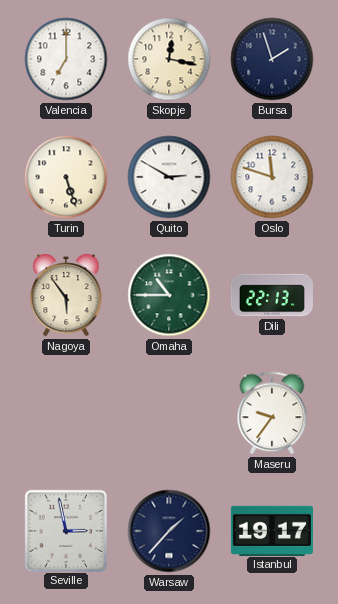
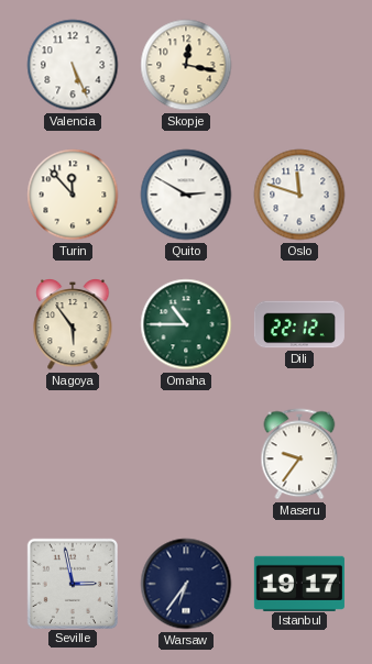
Valencia: 7:00 -> 5:26 (73, 65)
Bursa: 1:57 -> none (272, 59)
Turin: 5:27 -> 11:53 (73, 195)
Dili: 22:13 -> 22:12 (299, 324)
Warsaw: 1:37 -> 6:36 (186, 584)
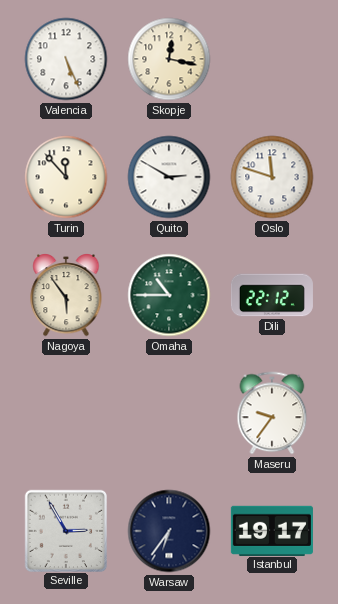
Seville: 2:58 -> 2:55 (65, 530)
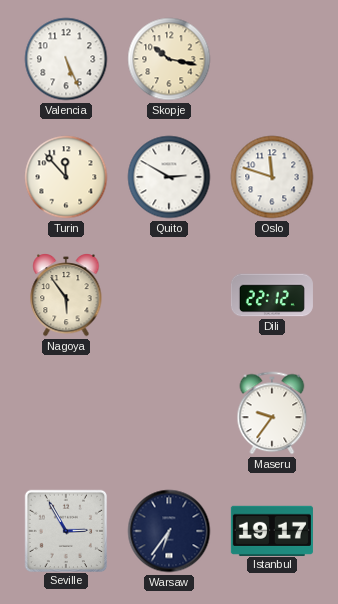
Skopje: 12:17 -> 10:17 (169, 59)
Omaha: 10:45 -> none (169, 295)
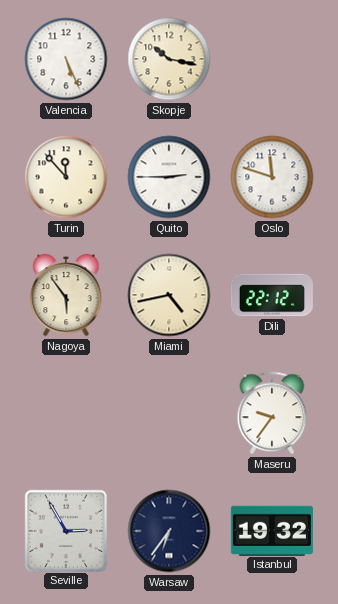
Quito: 2:50 -> 2:45 (169, 177)
Miami: none -> 4:43 (169, 295)
Istanbul: 19:17 -> 19:32 (272, 530)
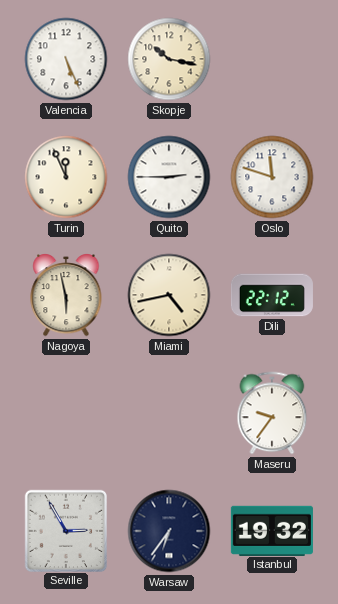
Turin: 11:53 -> 11:56 (66, 177)
Nagoya: 5:54 -> 5:58 (66, 295)
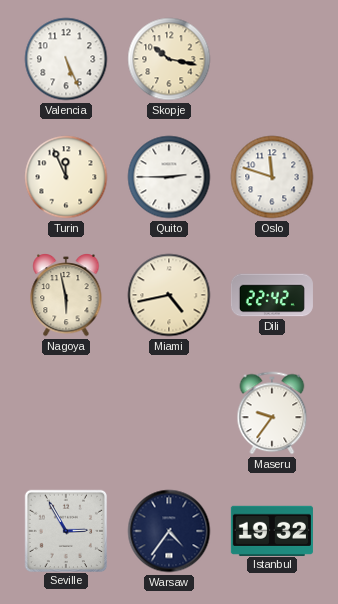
Dili: 22:12 -> 22:42 (272, 295)
Warsaw: 6:36 -> 4:36 (169, 531)
